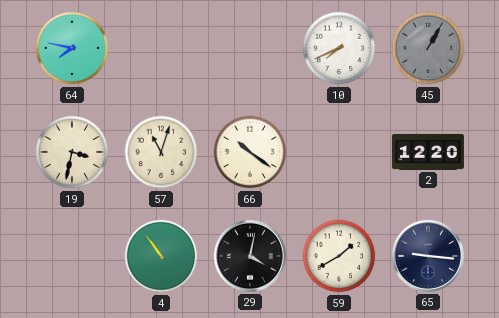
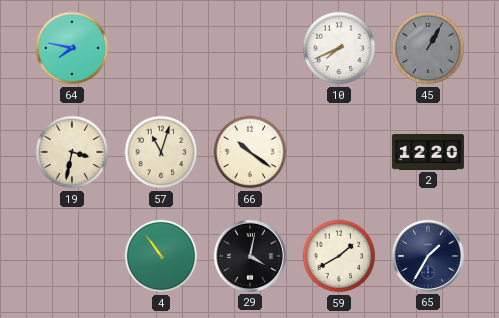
65: 9:16 -> 1:35 (428, 256)
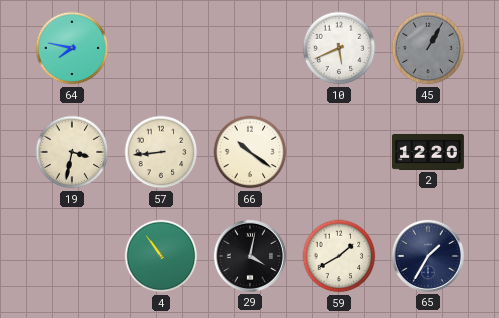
10: 7:41 -> 5:41 (339, 48)
57: 11:03 -> 8:44 (161, 152)
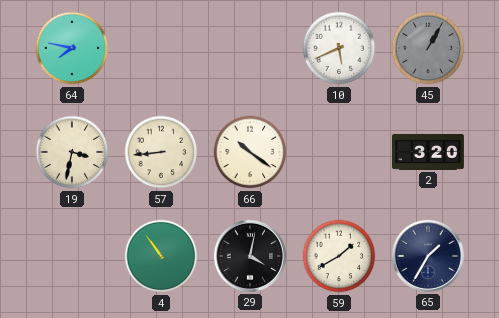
2: 12:20 -> 3:20 (428, 152)
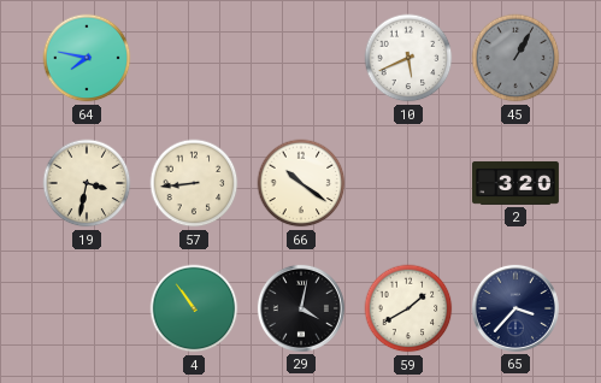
65: 1:35 -> 3:37 (515, 308)
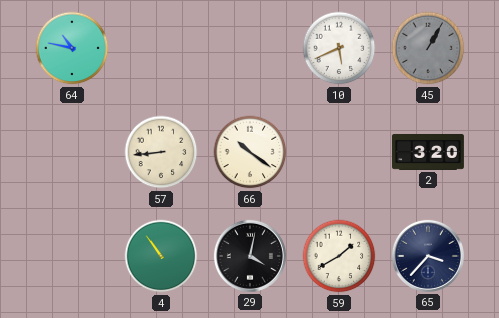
64: 7:47 -> 10:47 (72, 48)
19: 3:32 -> none (87, 183)
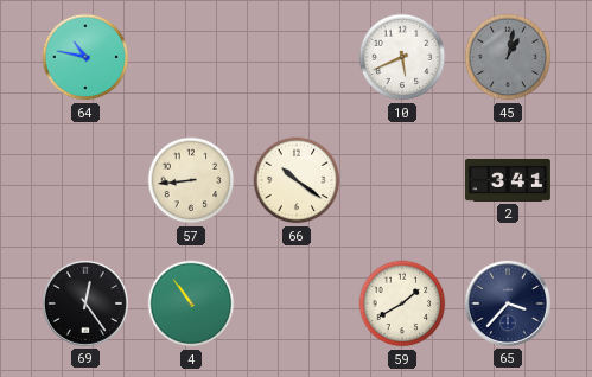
45: 1:05 -> 1:02 (508, 57)
2: 3:20 -> 3:41 (508, 180)
69: none -> 12:24 (85, 303)
29: 4:02 -> none (250, 256)
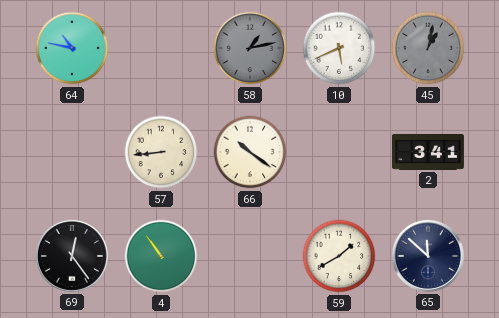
58: none -> 1:13 (250, 48)
65: 3:37 -> 11:52 (428, 256)
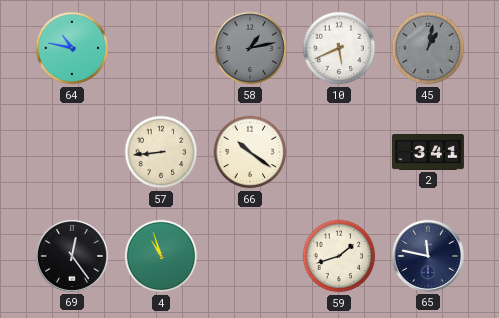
4: 10:54 -> 10:57 (161, 256)
59: 1:40 -> 1:42 (339, 256)
65: 11:52 -> 11:47 (428, 256)
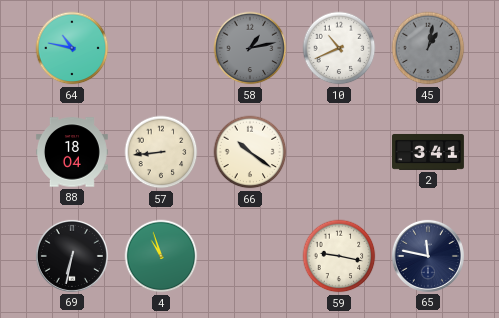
10: 5:41 -> 10:41 (339, 48)
88: none -> 18:04 (72, 152)
69: 12:24 -> 6:32 (72, 256)
59: 1:42 -> 9:17 (339, 256)
